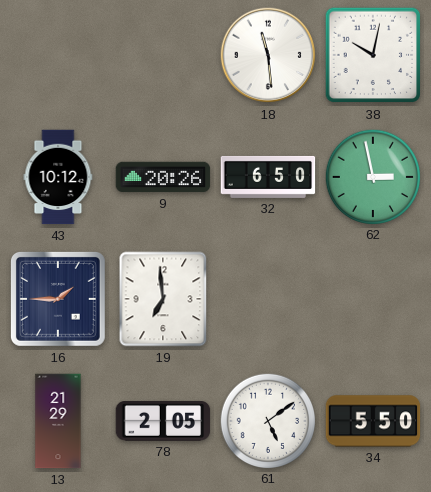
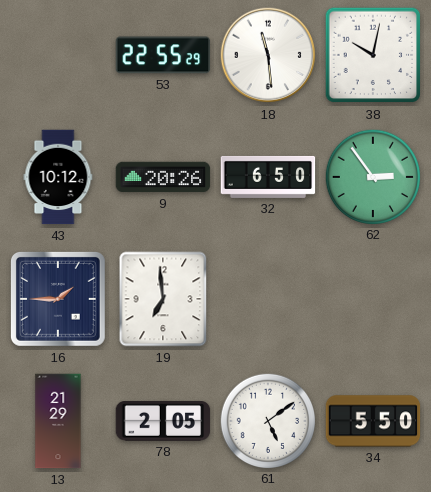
53: none -> 22:55 (163, 55)
62: 2:58 -> 2:54 (372, 176)
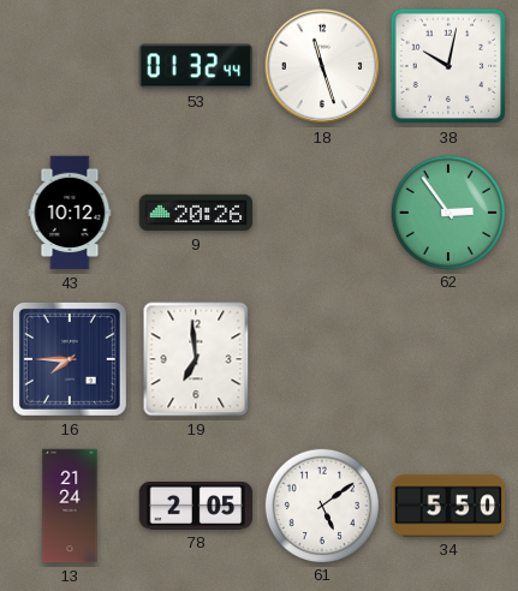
53: 22:55 -> 01:32 (196, 66)
18: 11:29 -> 11:27 (322, 66)
32: 6:50 -> none (268, 177)
16: 1:45 -> 7:45 (70, 359)
13: 21:29 -> 21:24 (70, 506)
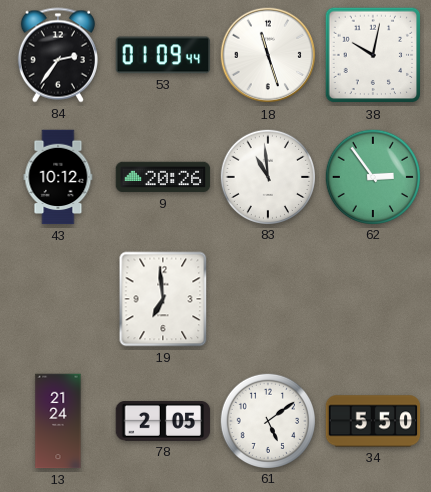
84: none -> 2:36 (58, 55)
53: 01:32 -> 01:09 (163, 55)
83: none -> 10:59 (267, 176)
16: 7:45 -> none (70, 359)
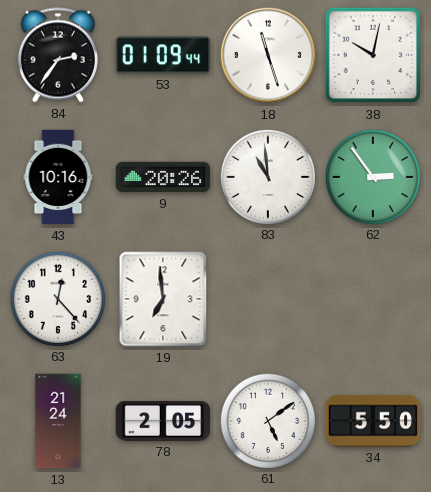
43: 10:12 -> 10:16 (58, 177)
63: none -> 12:23 (57, 298)
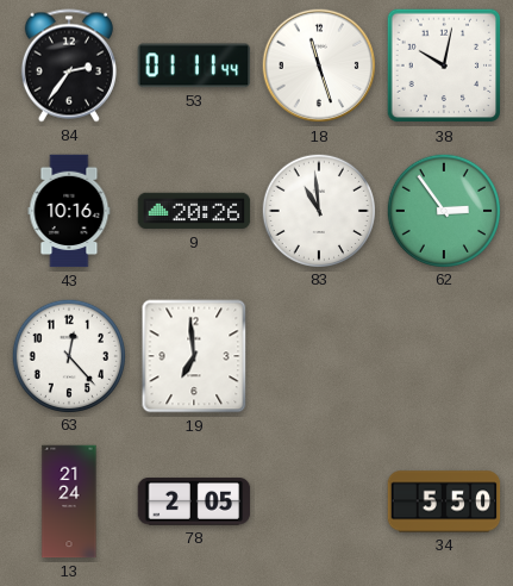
53: 01:09 -> 01:11 (194, 66)
61: 5:09 -> none (267, 420)
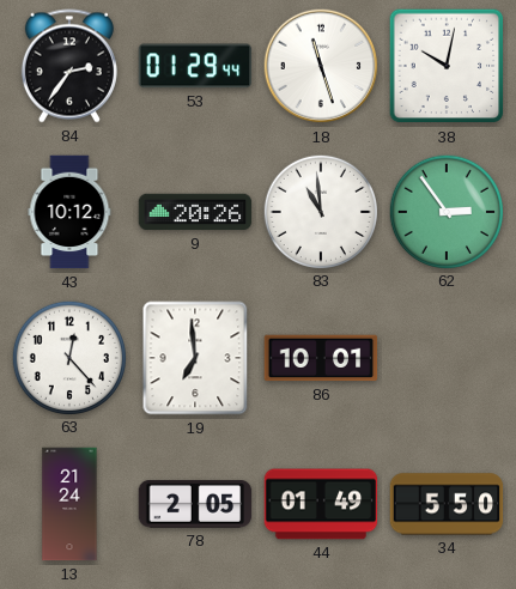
53: 01:11 -> 01:29 (195, 66)
43: 10:16 -> 10:12 (69, 212)
86: none -> 10:01 (321, 358)
44: none -> 01:49 (321, 504)
